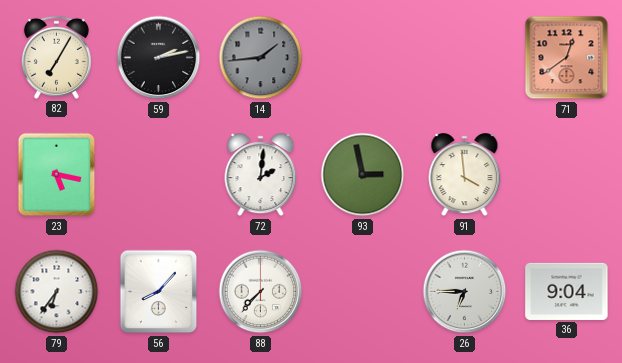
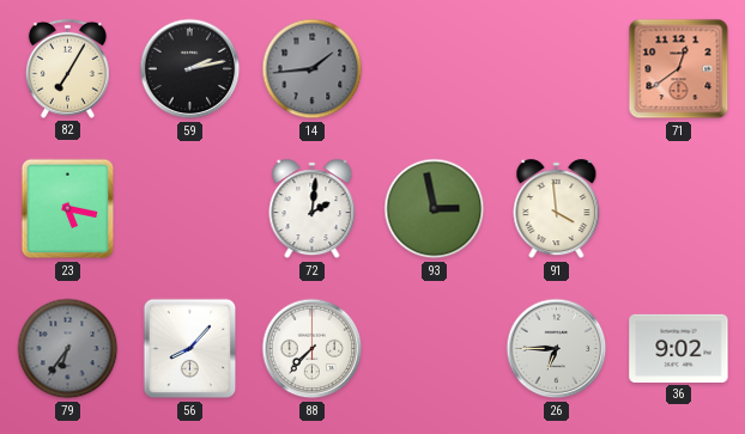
79 dial: white -> grey (68, 349)
36: 9:04 -> 9:02 (679, 348)
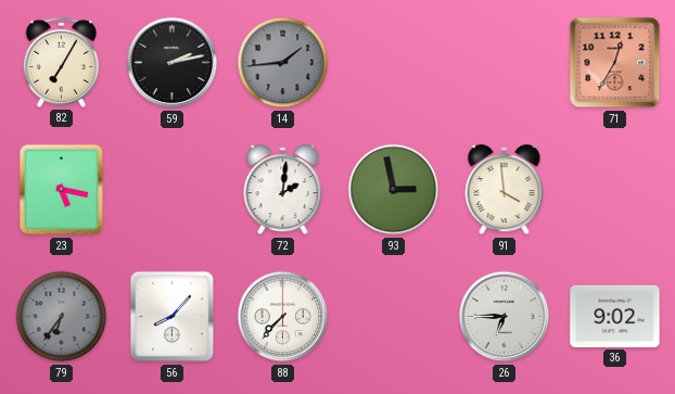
71: 12:39 -> 12:35 (615, 63)
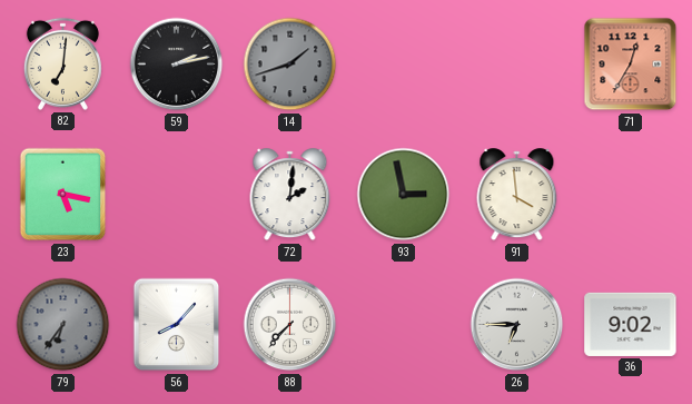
82: 7:05 -> 7:01 (62, 63)
14: 1:44 -> 1:42 (290, 65)
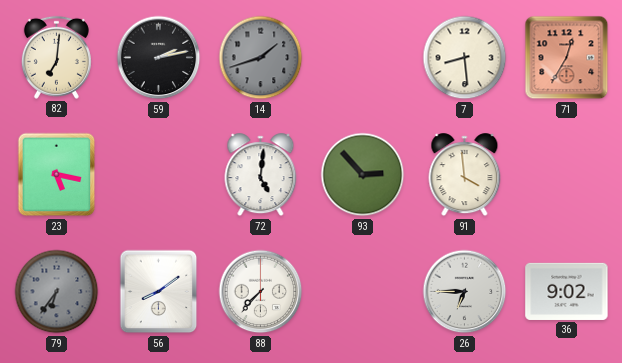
7: none -> 8:29 (465, 58)
72: 2:01 -> 5:01 (261, 175)
93: 2:58 -> 2:53 (363, 175)
56: 8:07 -> 8:09 (159, 292)
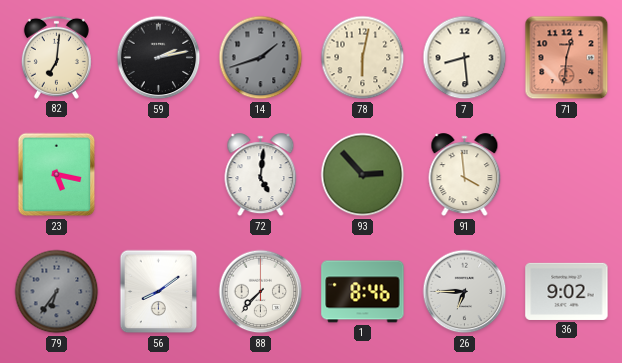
78: none -> 6:02 (363, 58)
71: 12:35 -> 12:31 (567, 58)
1: none -> 8:46 (363, 292)
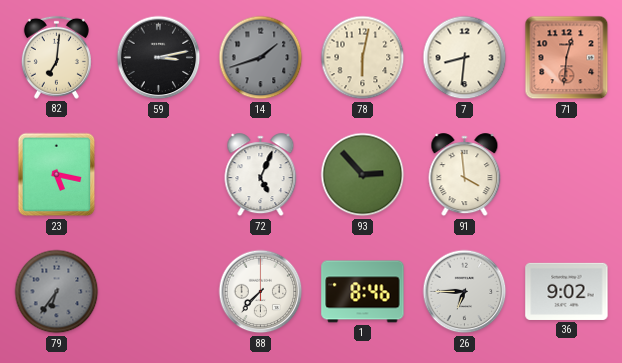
59: 2:13 -> 3:13 (159, 58)
7: 8:29 -> 8:31 (465, 58)
72: 5:01 -> 5:04 (261, 175)
56: 8:09 -> none (159, 292)
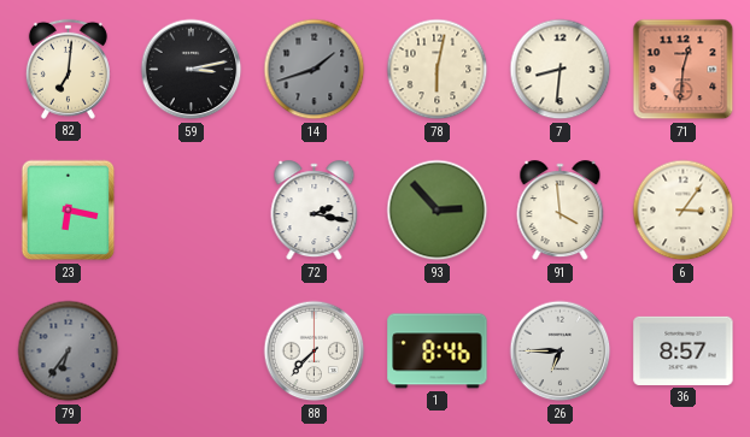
23: 5:17 -> 6:17 (69, 211)
72: 5:04 -> 2:17 (315, 211)
6: none -> 3:06 (684, 211)
36: 9:02 -> 8:57 (684, 350)
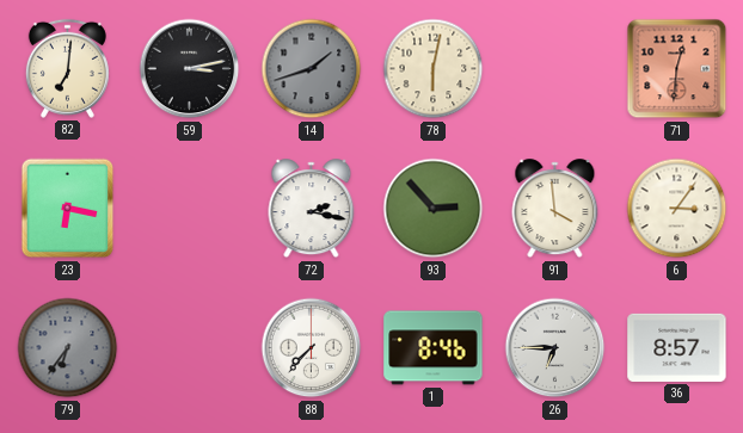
7: 8:31 -> none (561, 70)
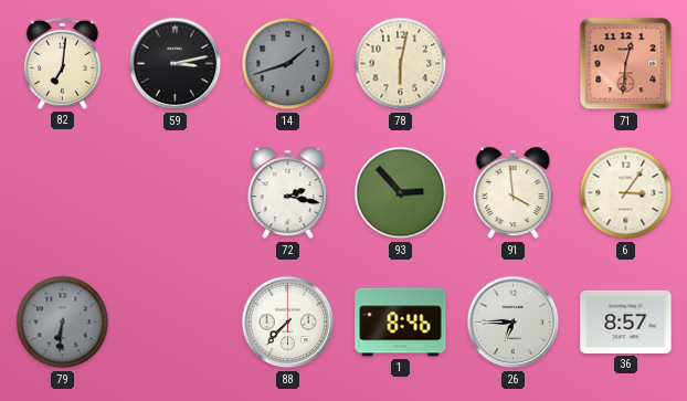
23: 6:17 -> none (68, 209)
79: 6:36 -> 6:31 (63, 323)
